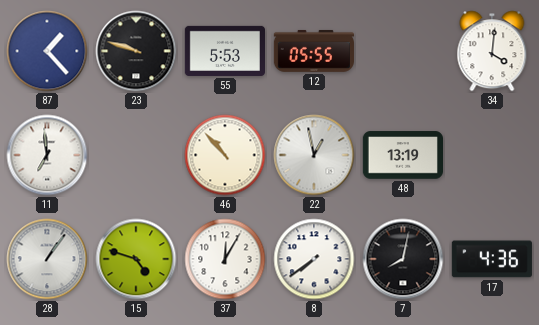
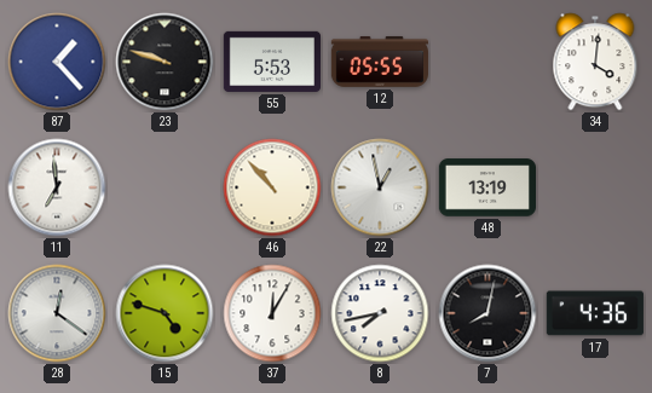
28: 1:06 -> 12:21 (57, 313)
8: 7:39 -> 7:43 (380, 313)
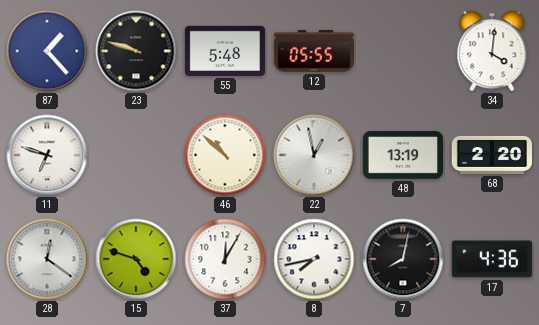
55: 5:53 -> 5:48 (224, 51)
11: 6:59 -> 6:48 (47, 155)
46: 10:53 -> 10:52 (225, 155)
68: none -> 2:20 (491, 155)
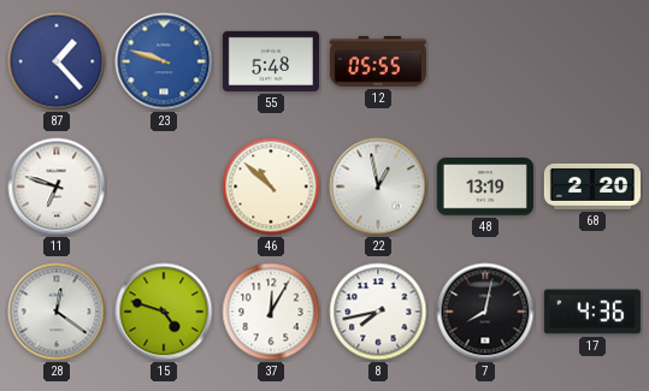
23 dial: black -> blue (164, 61)
34: 4:01 -> none (492, 51)
